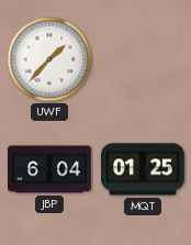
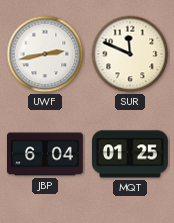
UWF: 1:37 -> 2:43 (45, 54)
SUR: none -> 11:49 (130, 54)
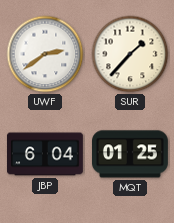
UWF: 2:43 -> 2:39 (45, 54)
SUR: 11:49 -> 1:37 (130, 54)
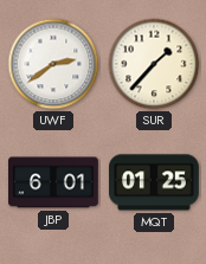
JBP: 6:04 -> 6:01 (54, 182)
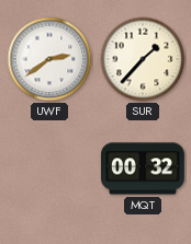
JBP: 6:01 -> none (54, 182)
MQT: 01:25 -> 00:32 (144, 169)
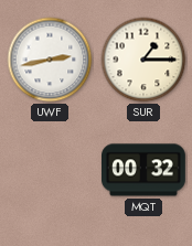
UWF: 2:39 -> 2:43 (50, 60)
SUR: 1:37 -> 1:15 (143, 60)
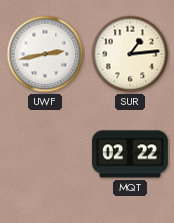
SUR: 1:15 -> 1:14 (130, 54)
MQT: 00:32 -> 02:22 (131, 154)
